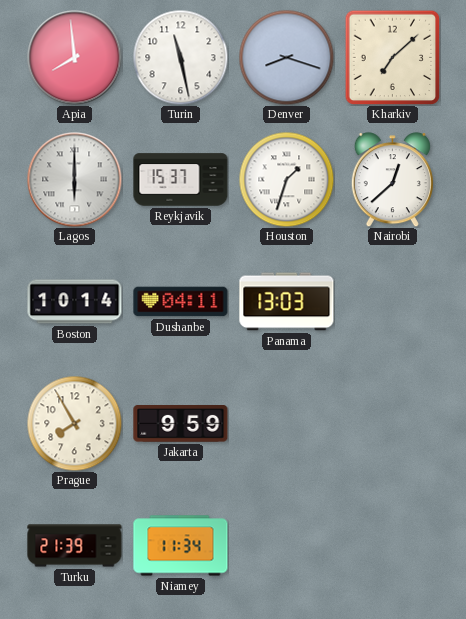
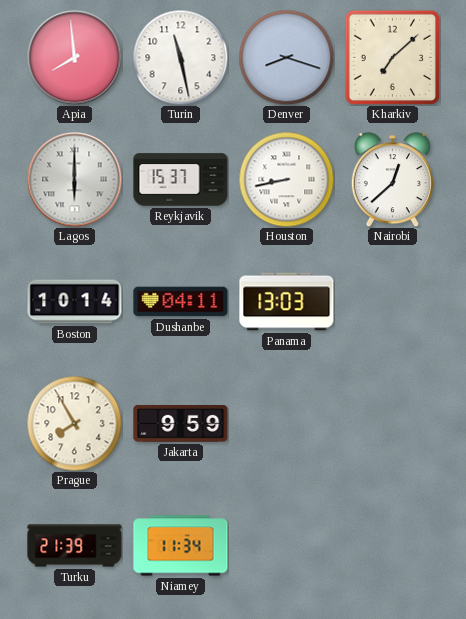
Houston: 1:33 -> 8:43 (286, 179)
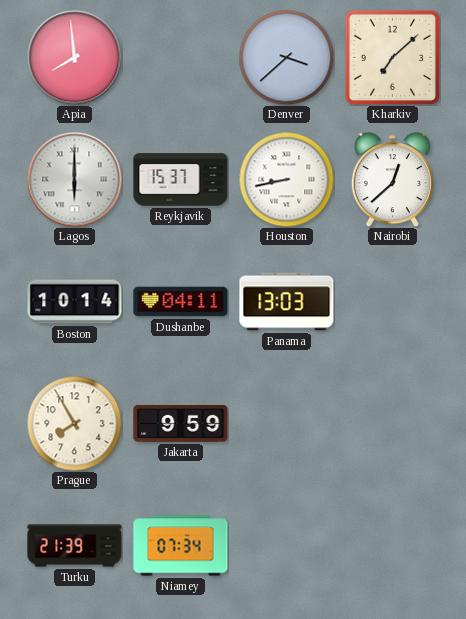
Turin: 11:28 -> none (180, 57)
Denver: 8:18 -> 3:38 (286, 57)
Niamey: 11:34 -> 07:34 (181, 546)
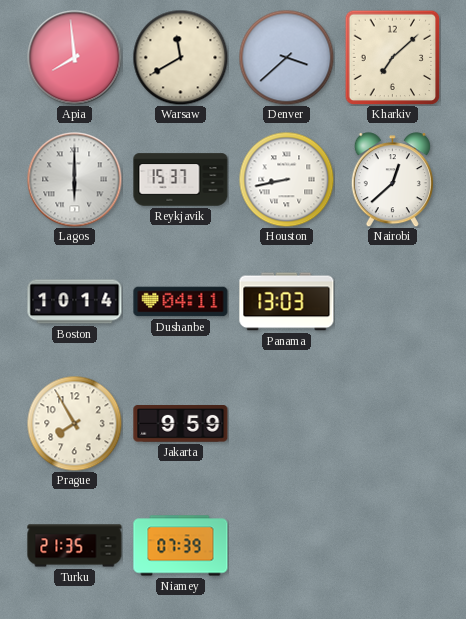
Warsaw: none -> 11:40 (180, 57)
Turku: 21:39 -> 21:35 (75, 546)
Niamey: 07:34 -> 07:39 (181, 546)
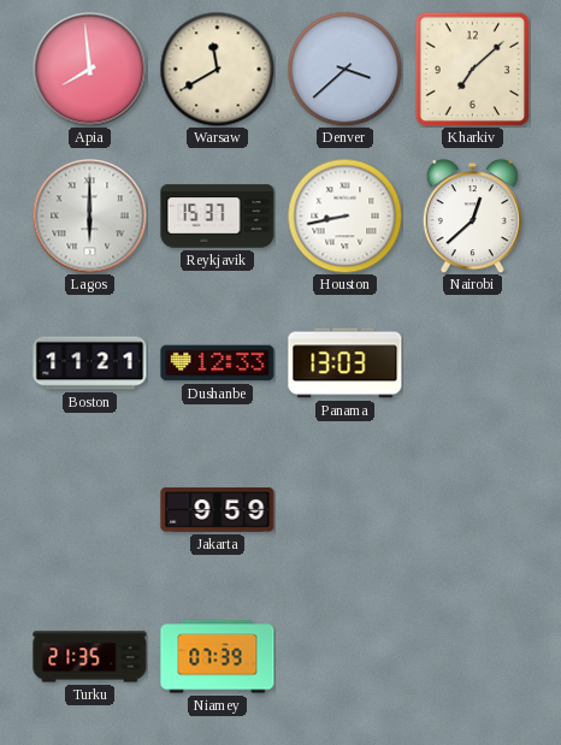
Boston: 10:14 -> 11:21 (90, 363)
Dushanbe: 04:11 -> 12:33 (218, 363)
Prague: 7:55 -> none (74, 423)
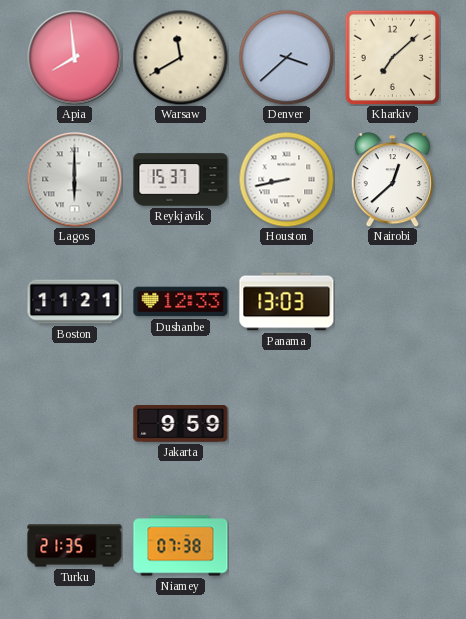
Niamey: 07:39 -> 07:38 (181, 546)
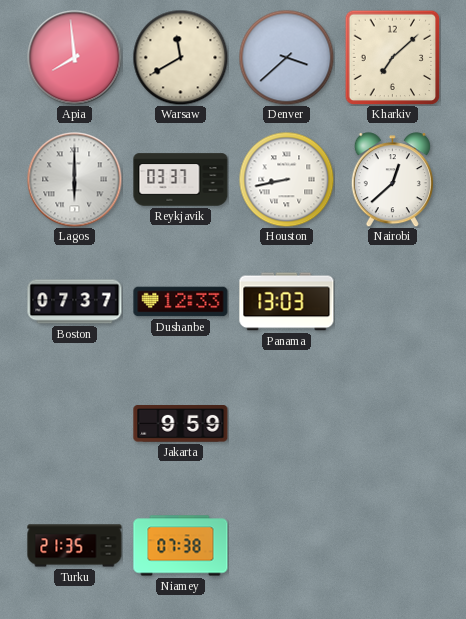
Reykjavik: 15:37 -> 03:37 (181, 180)
Boston: 11:21 -> 07:37 (75, 302)
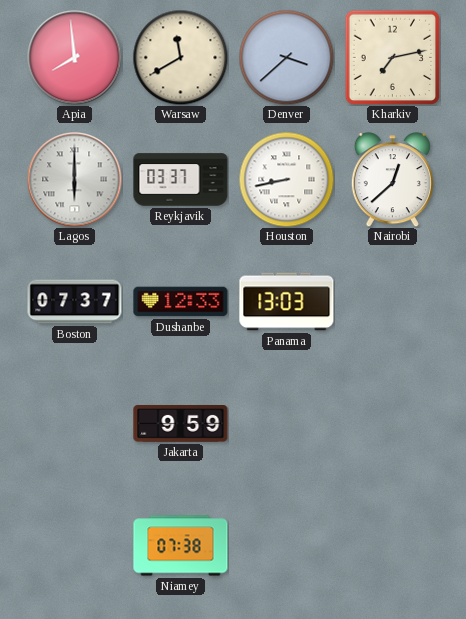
Kharkiv: 7:08 -> 7:13 (392, 57)
Turku: 21:35 -> none (75, 546)
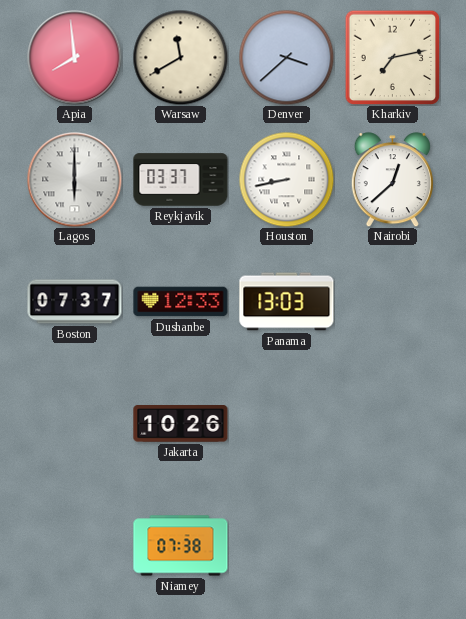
Jakarta: 9:59 -> 10:26 (181, 424)
